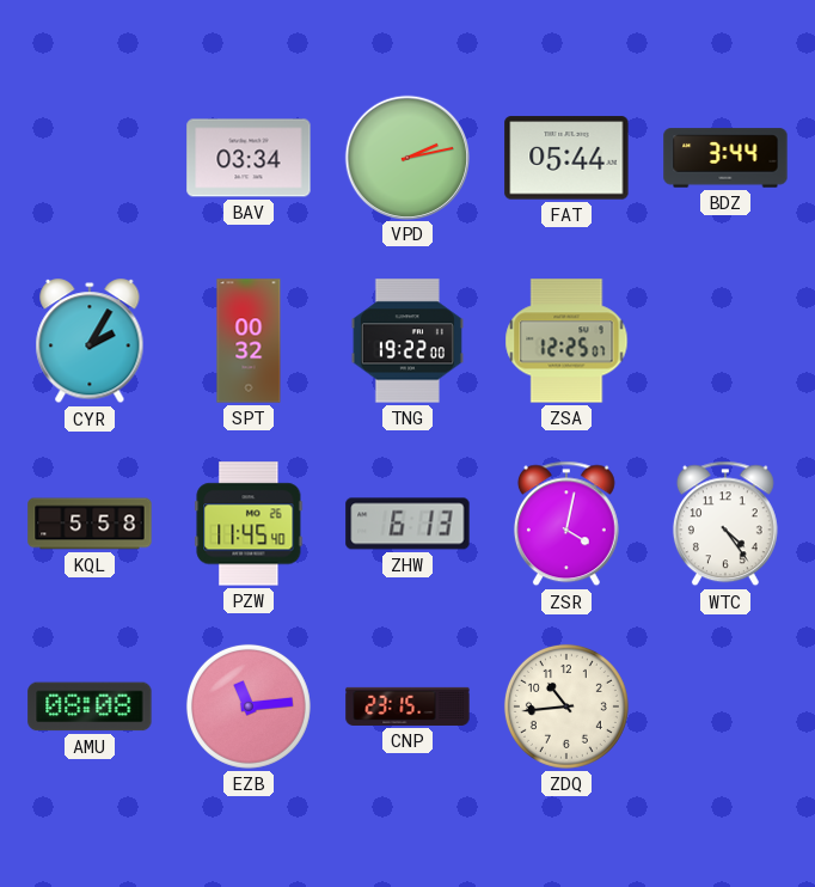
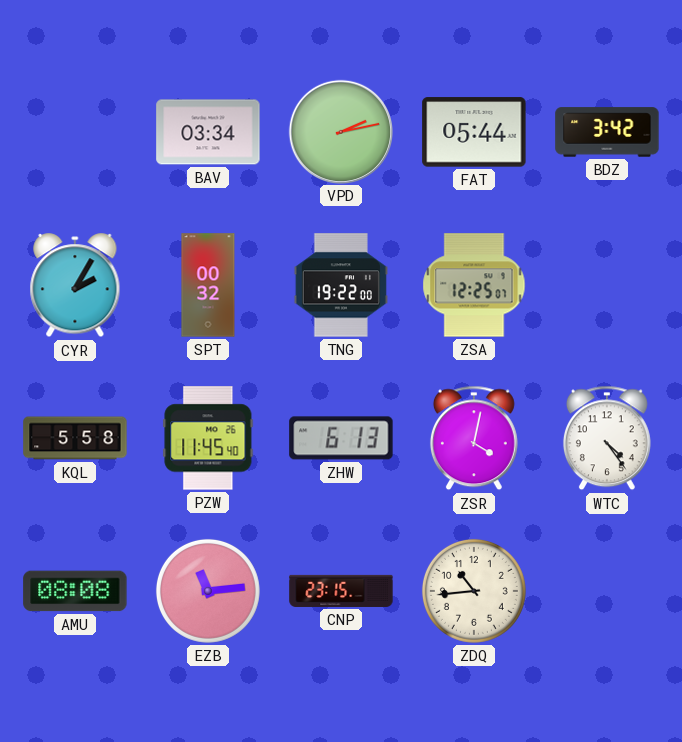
BDZ: 3:44 -> 3:42 (607, 132)
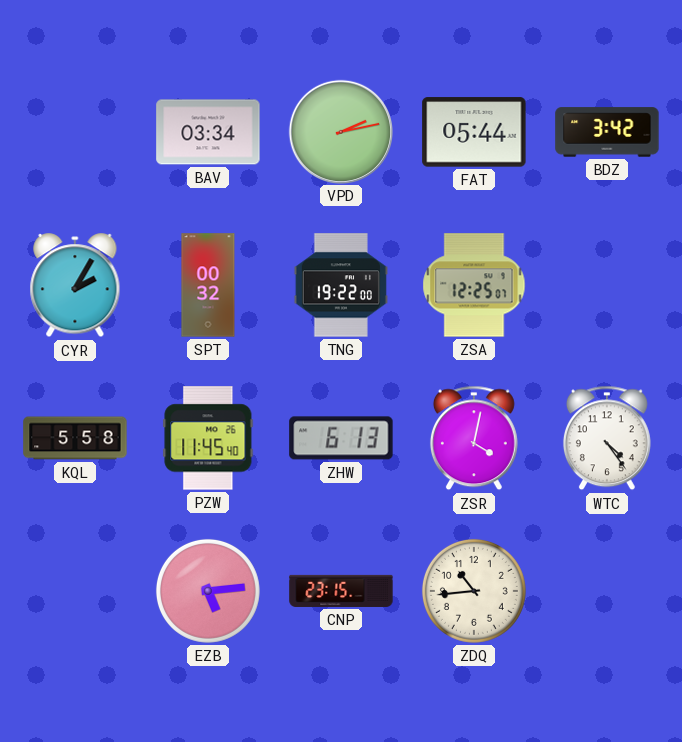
AMU: 08:08 -> none (75, 591)
EZB: 11:14 -> 5:14 (208, 591)
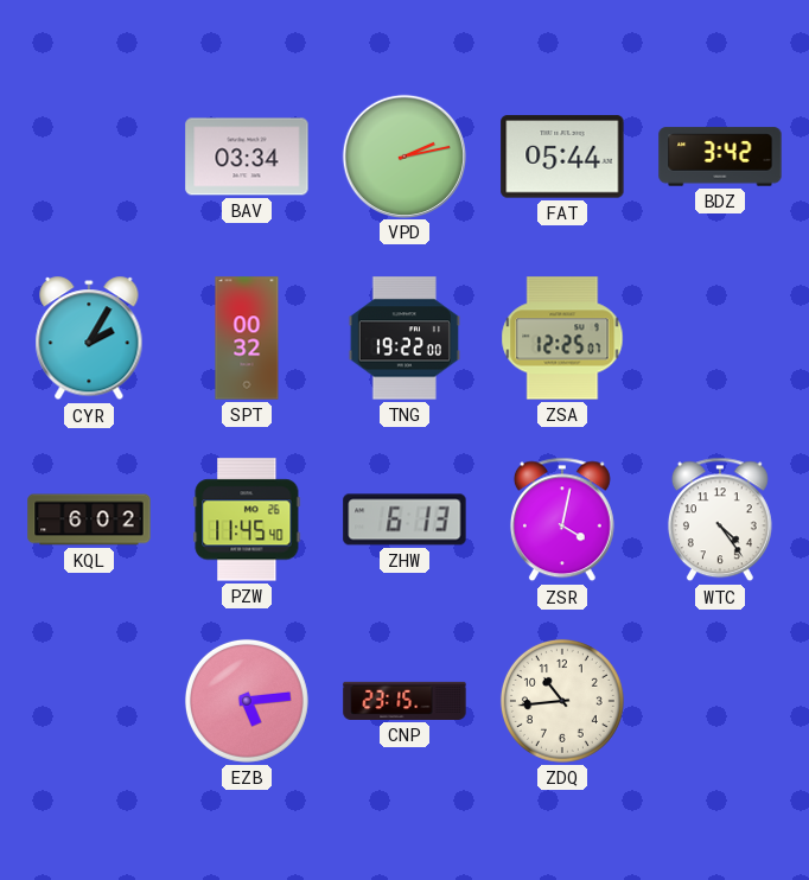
KQL: 5:58 -> 6:02 (89, 519)
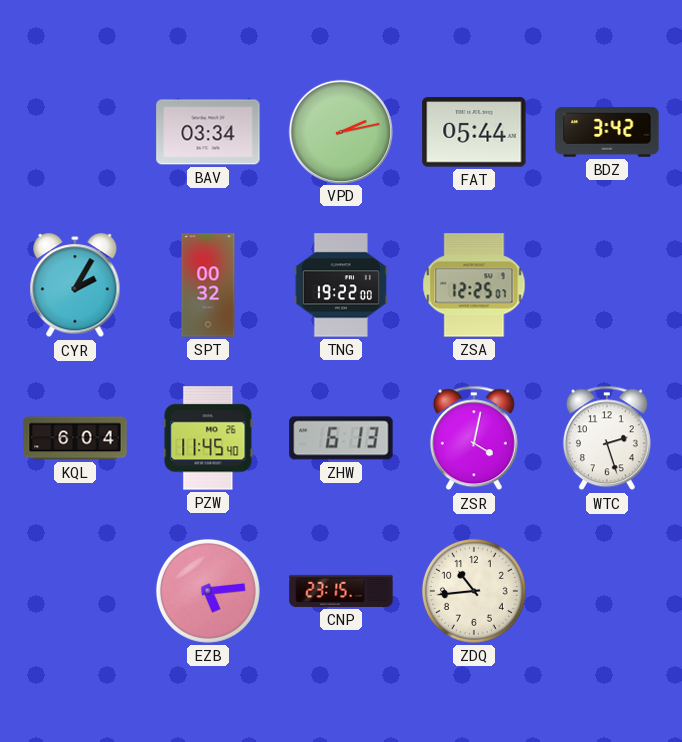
KQL: 6:02 -> 6:04 (75, 438)
WTC: 4:24 -> 2:27 (607, 438)
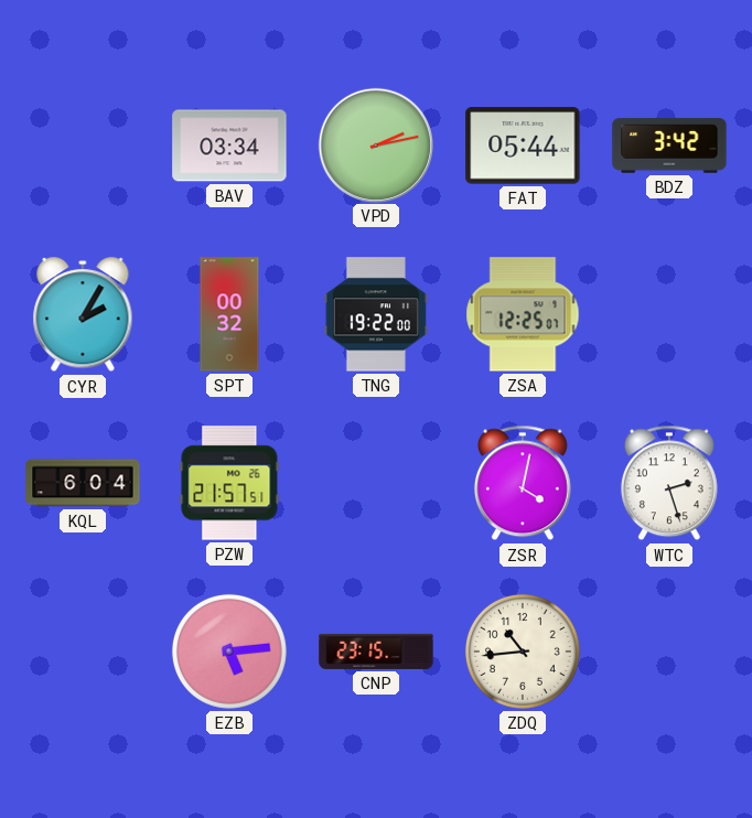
PZW: 11:45 -> 21:57 (229, 483)
ZHW: 6:13 -> none (341, 438)
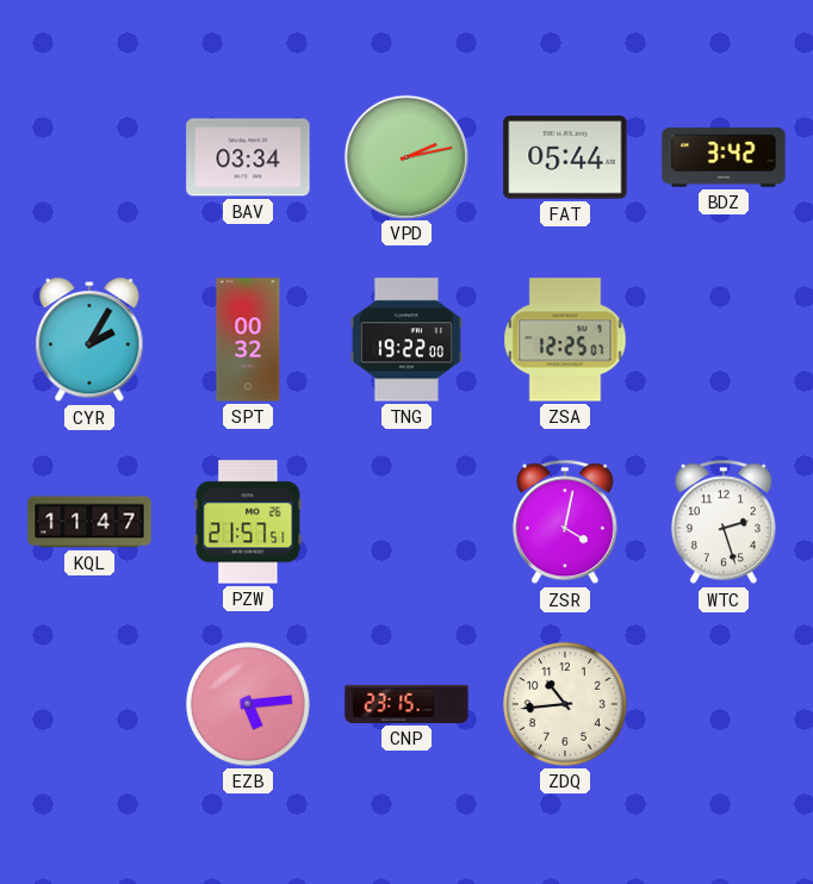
KQL: 6:04 -> 11:47 (89, 522)
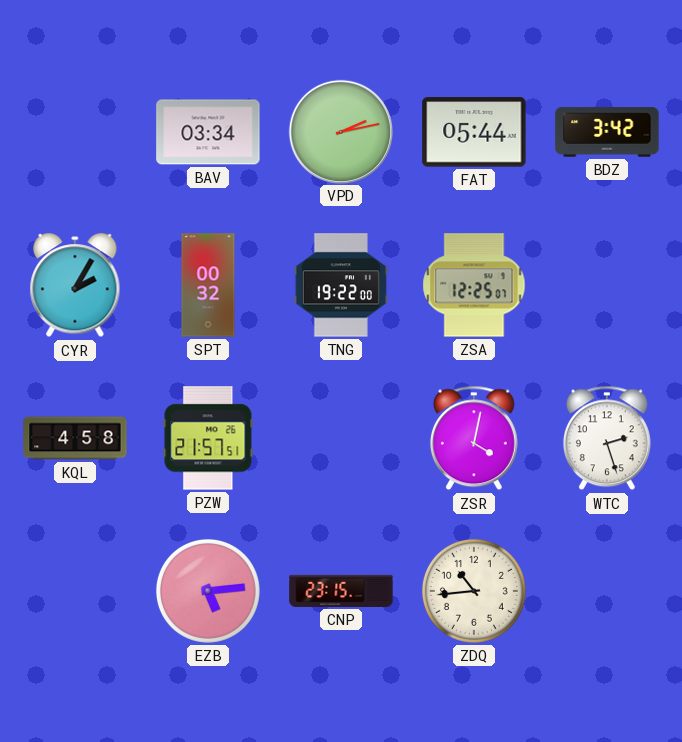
KQL: 11:47 -> 4:58 (75, 438)
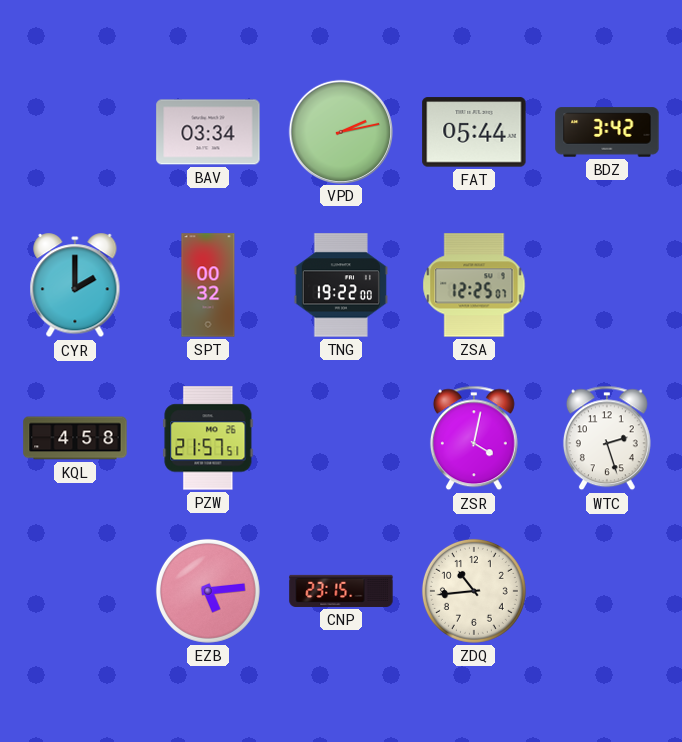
CYR: 2:05 -> 2:00 (75, 286)
